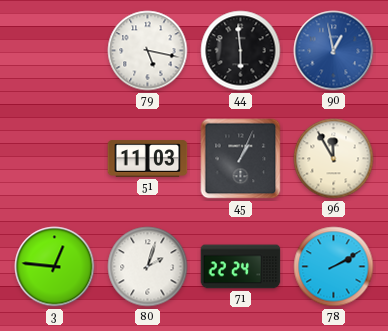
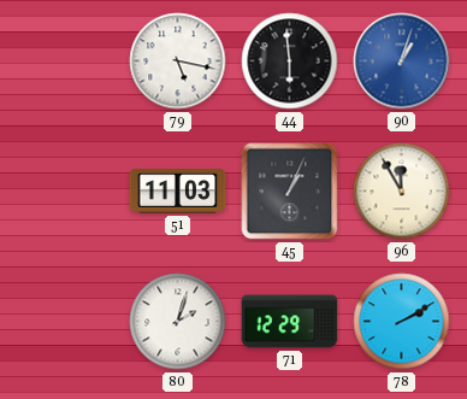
90: 12:58 -> 1:03 (402, 61)
3: 12:46 -> none (55, 267)
71: 22:24 -> 12:29 (290, 322)
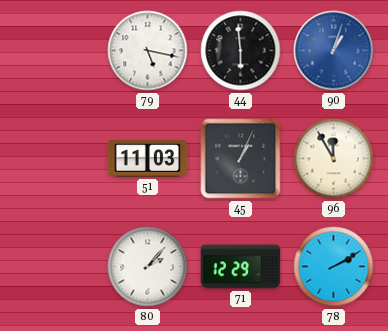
80: 2:03 -> 2:07 (148, 267)
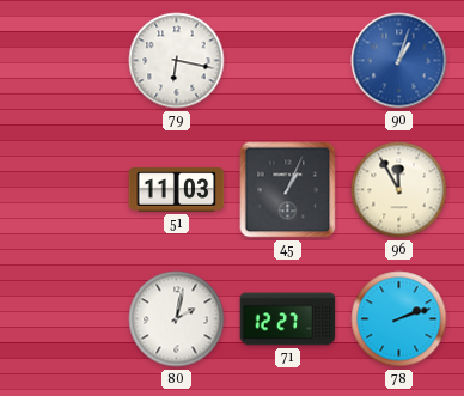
79: 5:17 -> 6:17 (177, 61)
44: 5:59 -> none (241, 51)
80: 2:07 -> 2:02 (177, 319)
71: 12:29 -> 12:27 (288, 319)
78: 2:10 -> 2:12 (399, 319)
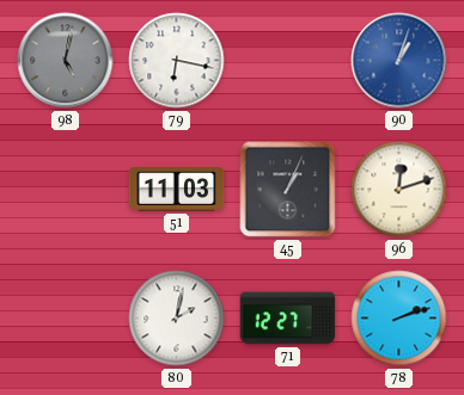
98: none -> 5:02 (66, 61)
96: 11:55 -> 12:12 (399, 190)
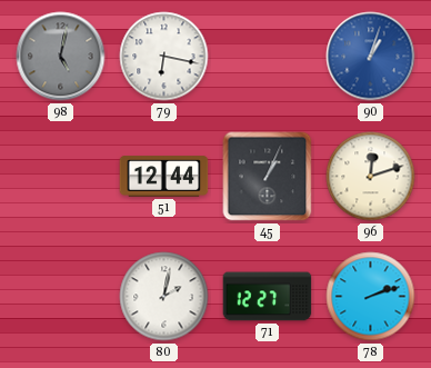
51: 11:03 -> 12:44 (164, 177)
